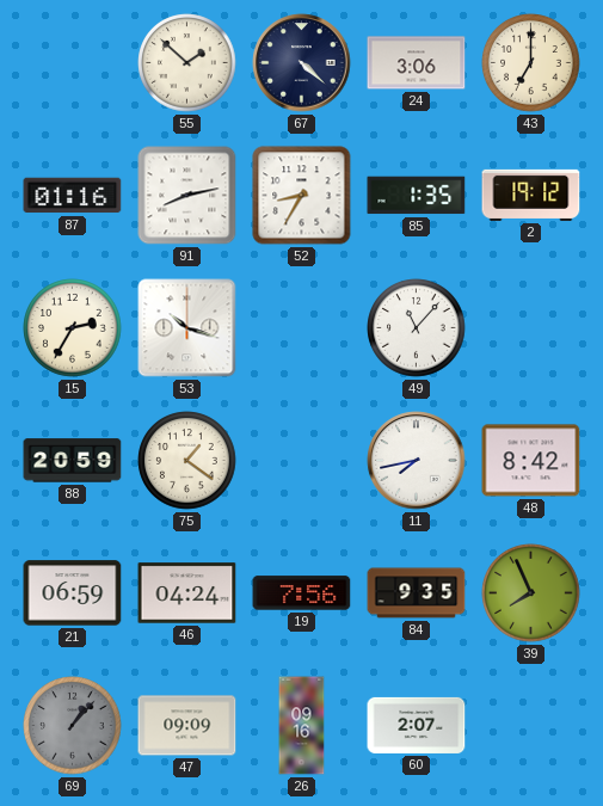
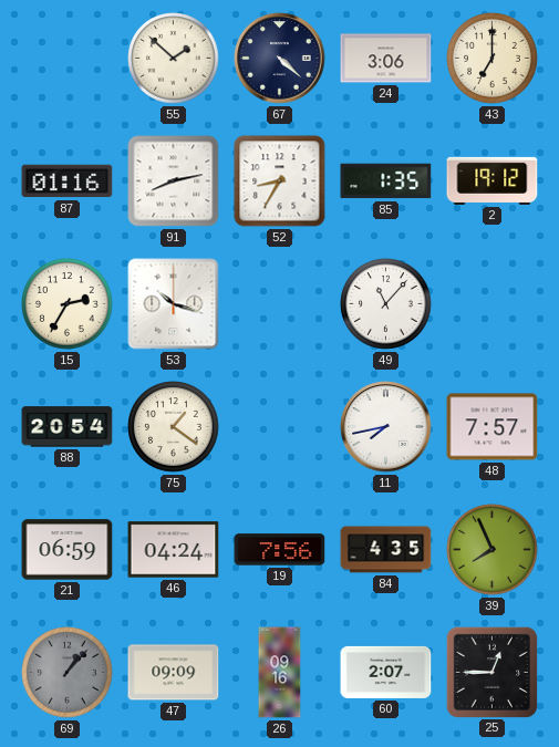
88: 20:59 -> 20:54 (68, 427)
48: 8:42 -> 7:57 (493, 427)
84: 9:35 -> 4:35 (386, 550)
25: none -> 12:45 (491, 672)
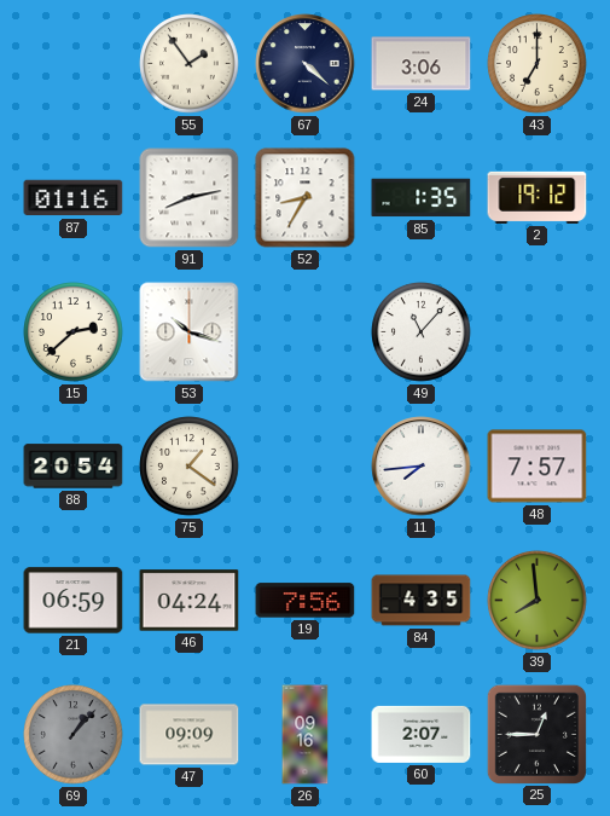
55: 1:52 -> 1:54 (190, 64)
15: 2:35 -> 2:38 (74, 332)
11: 7:43 -> 7:44 (422, 467)
39: 7:56 -> 7:59 (538, 601)
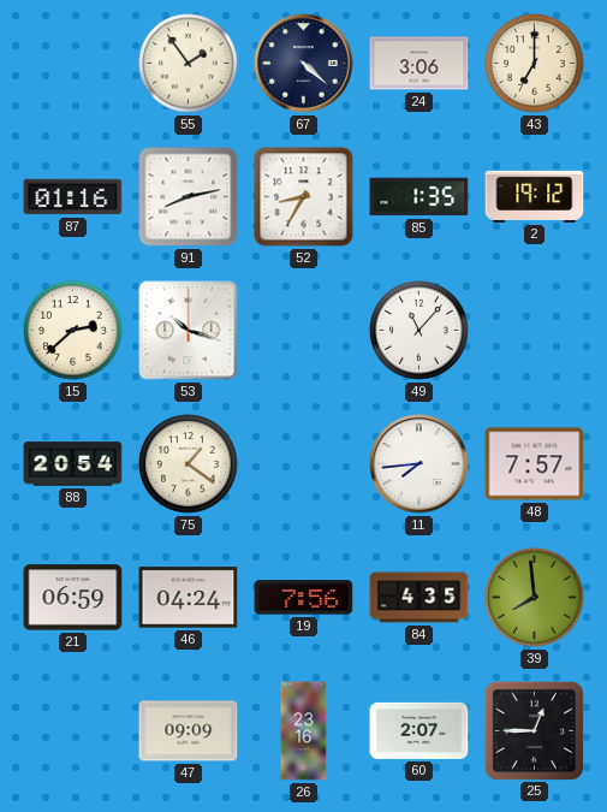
69: 1:07 -> none (74, 735)
26: 09:16 -> 23:16 (304, 731)
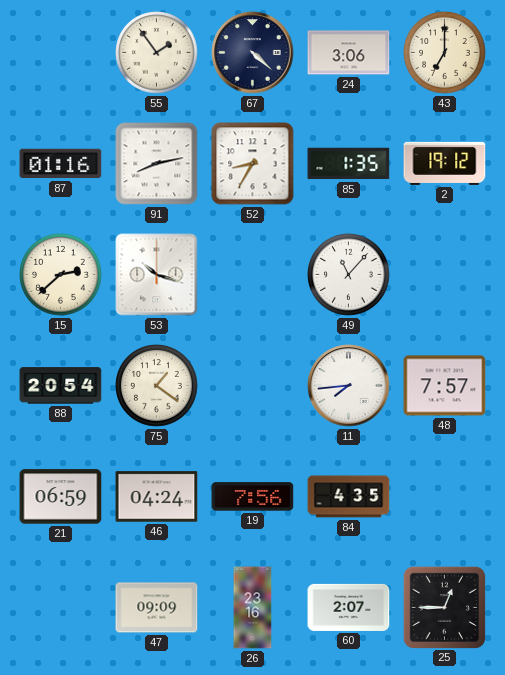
39: 7:59 -> none (535, 598)
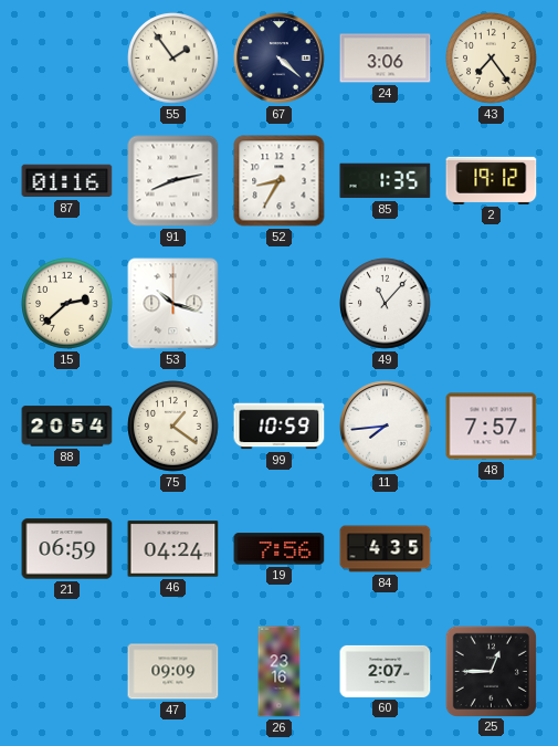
43: 7:00 -> 7:24 (492, 59)
99: none -> 10:59 (280, 427)
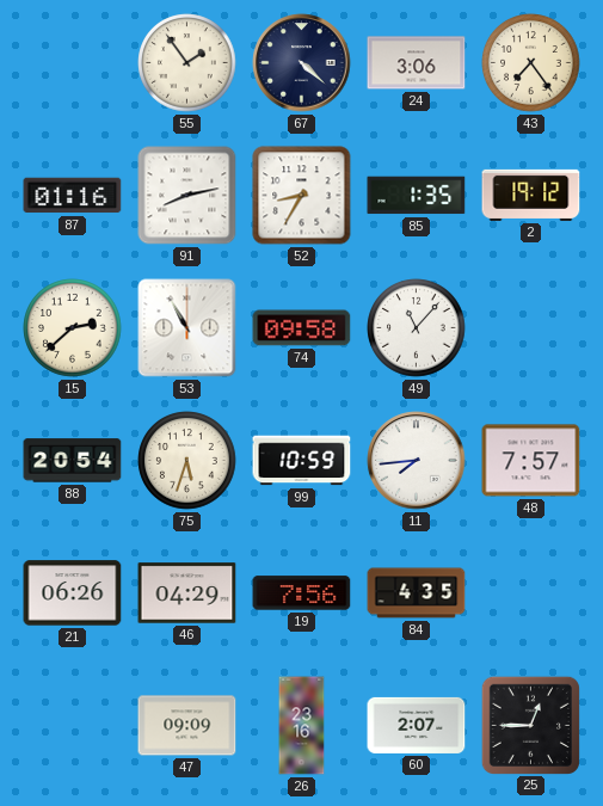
53: 10:18 -> 10:55 (187, 328)
74: none -> 09:58 (302, 328)
75: 1:21 -> 5:33 (187, 461)
21: 06:59 -> 06:26 (73, 593)
46: 04:24 -> 04:29 (187, 593)
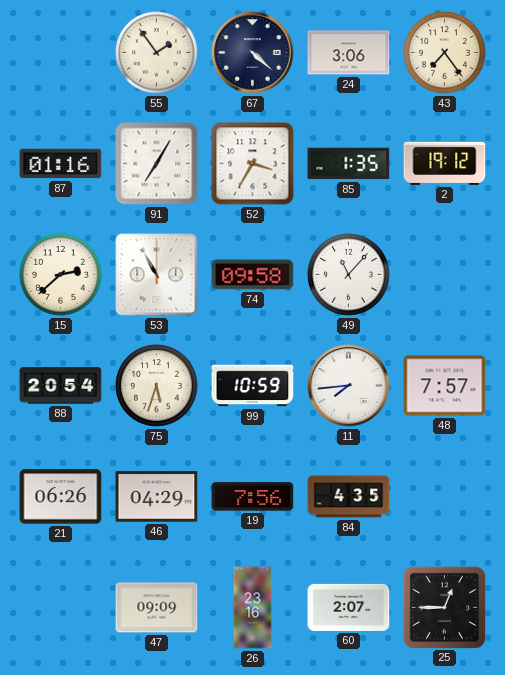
91: 8:13 -> 7:05 (157, 164)
52: 8:35 -> 3:35 (253, 164)
